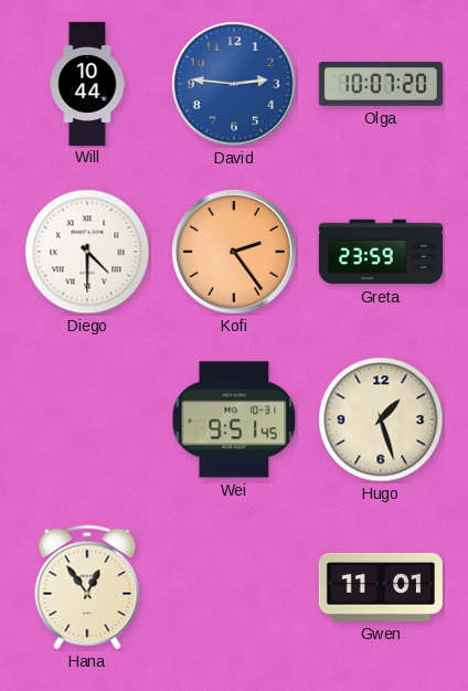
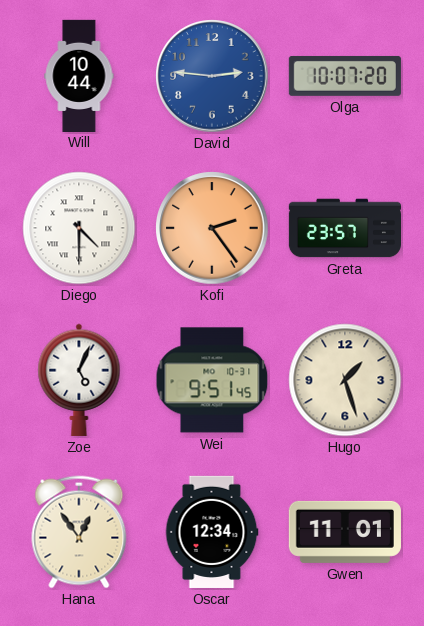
Greta: 23:59 -> 23:57 (344, 228)
Zoe: none -> 5:04 (79, 380)
Oscar: none -> 12:34 (212, 532)
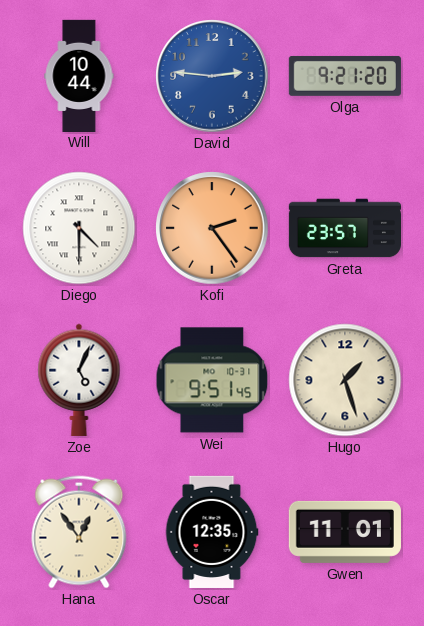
Olga: 10:07 -> 9:21 (345, 76)
Oscar: 12:34 -> 12:35 (212, 532)
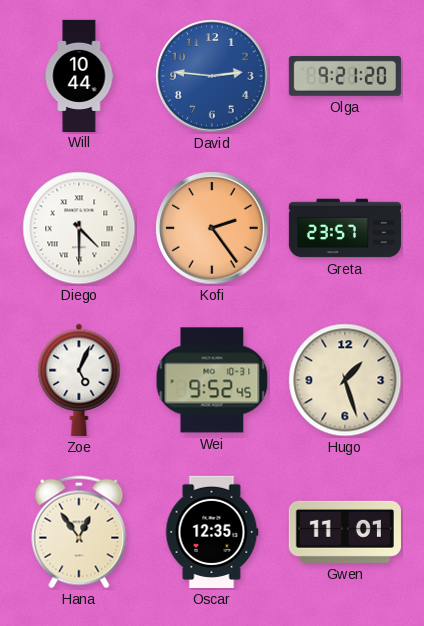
Wei: 9:51 -> 9:52 (212, 380)
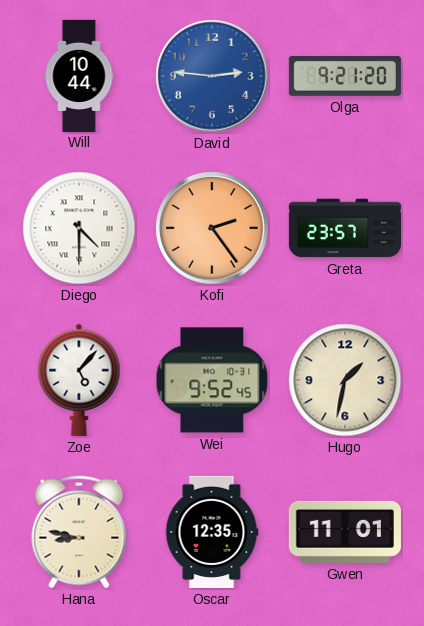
Zoe: 5:04 -> 5:07 (79, 380)
Hugo: 1:27 -> 1:32 (345, 380)
Hana: 12:54 -> 8:47 (79, 532)
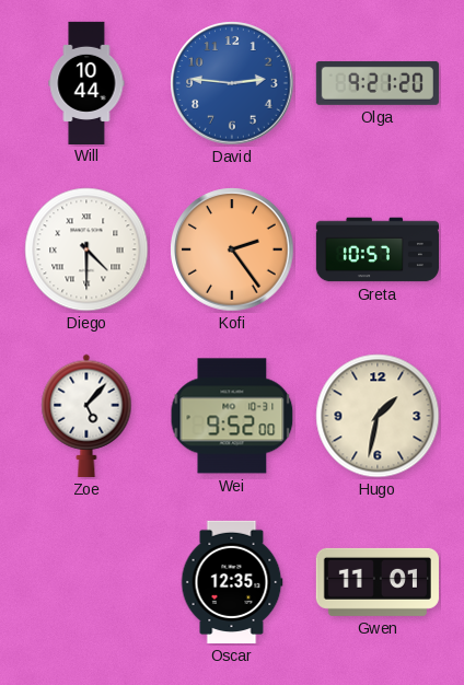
Greta: 23:57 -> 10:57 (376, 249)
Wei: 9:52:45 -> 9:52:00 (232, 416)
Hana: 8:47 -> none (79, 532)
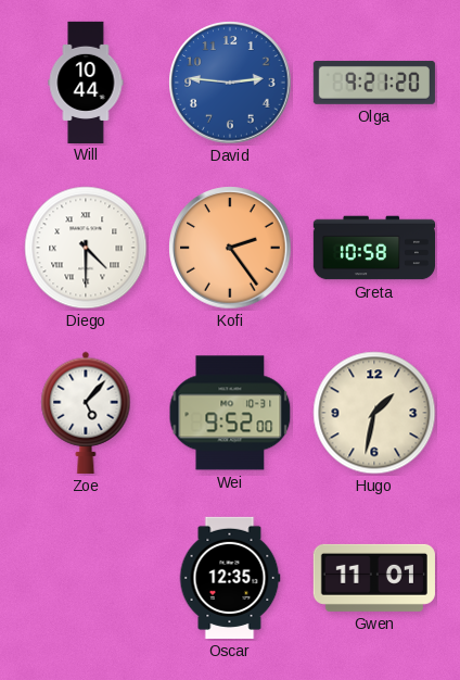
Greta: 10:57 -> 10:58 (373, 248)
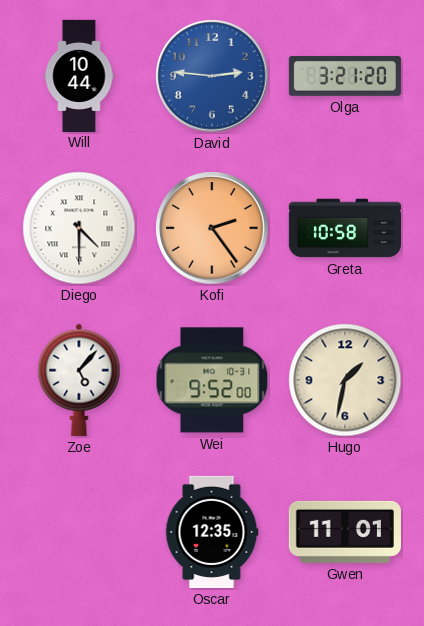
Olga: 9:21 -> 3:21 (345, 76)
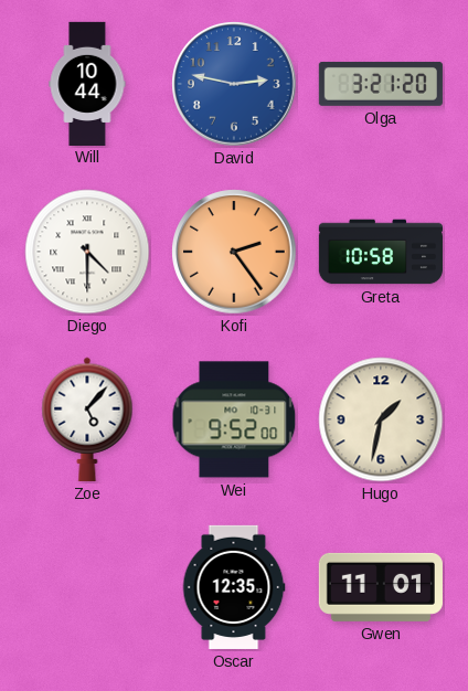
David: 2:46 -> 2:47 (234, 84)
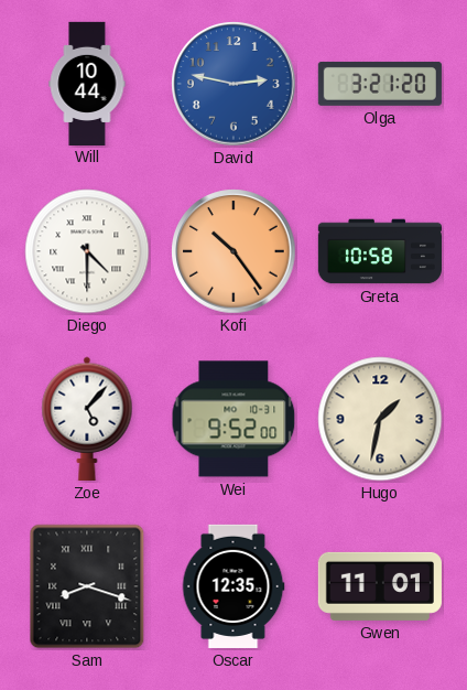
Kofi: 2:24 -> 10:24 (233, 251)
Sam: none -> 8:18 (87, 586)
